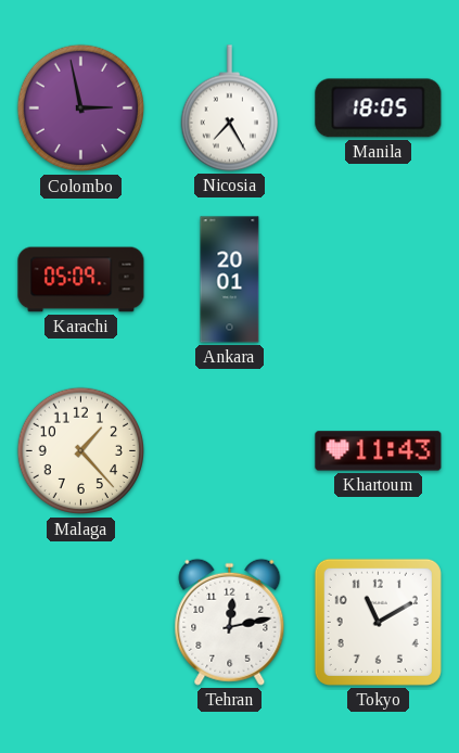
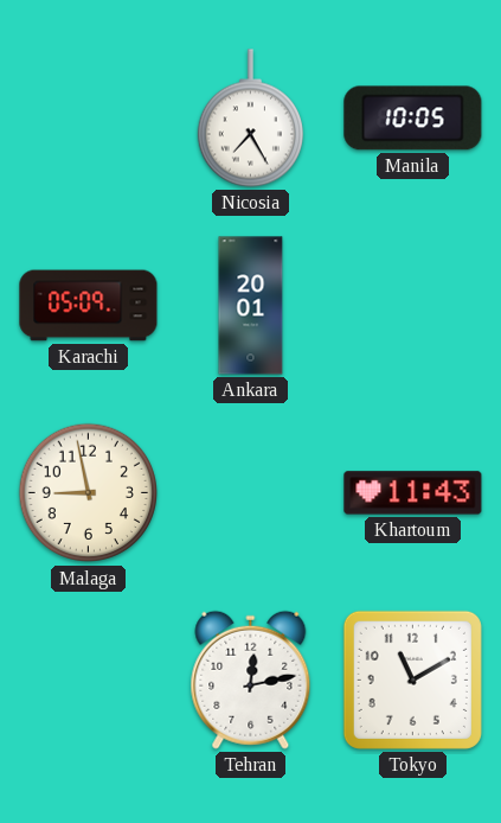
Colombo: 2:58 -> none (81, 109)
Manila: 18:05 -> 10:05 (413, 119)
Malaga: 1:23 -> 8:58 (89, 493)
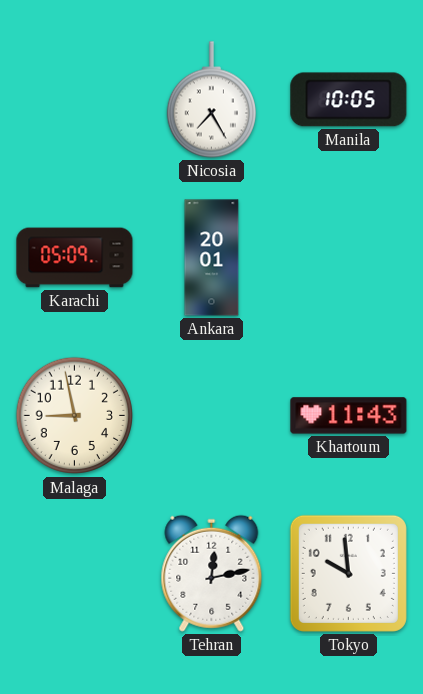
Tokyo: 11:10 -> 9:59 (348, 573)
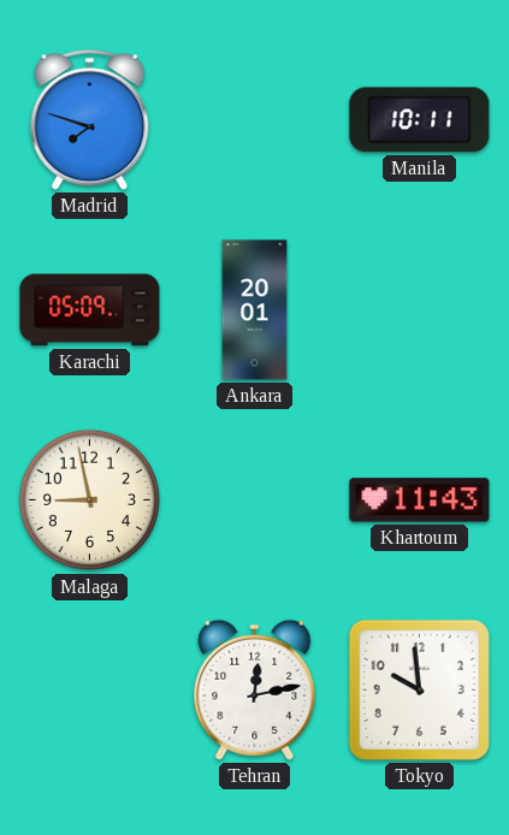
Madrid: none -> 7:48 (90, 119)
Nicosia: 7:25 -> none (211, 100)
Manila: 10:05 -> 10:11 (420, 120)
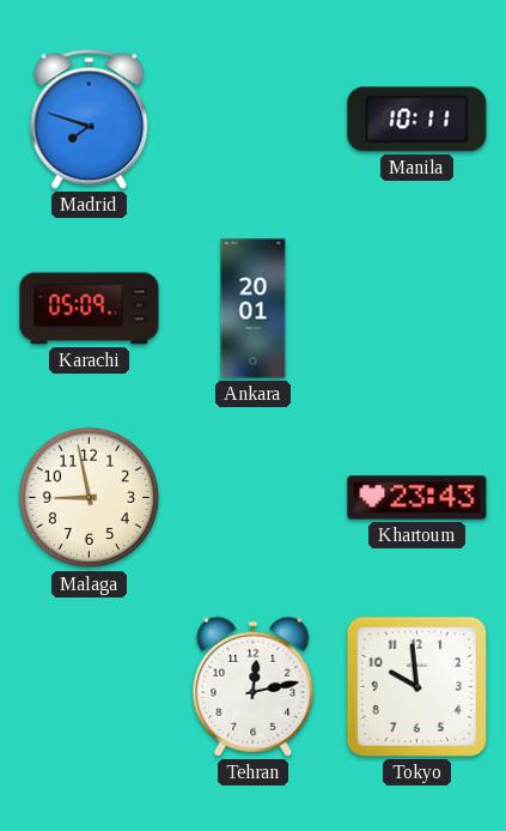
Khartoum: 11:43 -> 23:43 (417, 498)
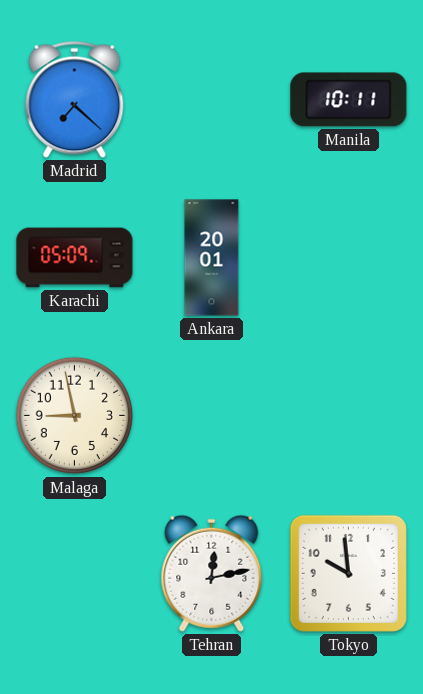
Madrid: 7:48 -> 7:22 (75, 99)
Khartoum: 23:43 -> none (417, 498)
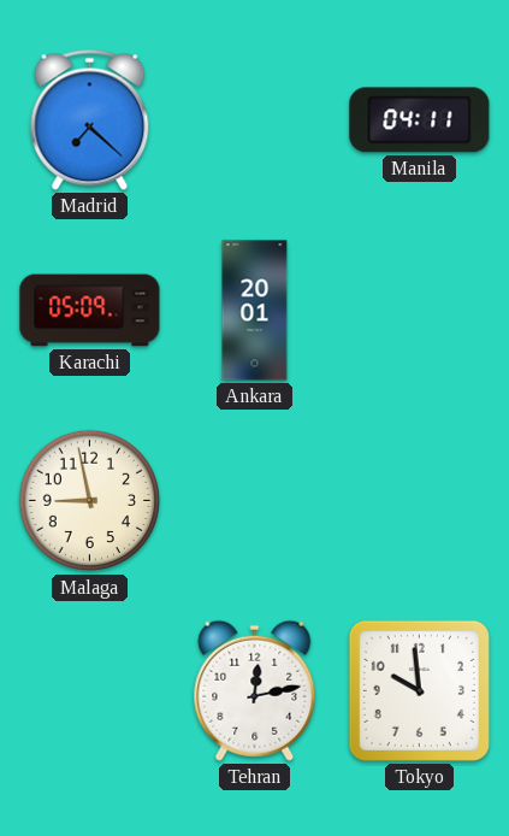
Manila: 10:11 -> 04:11 (420, 120)
